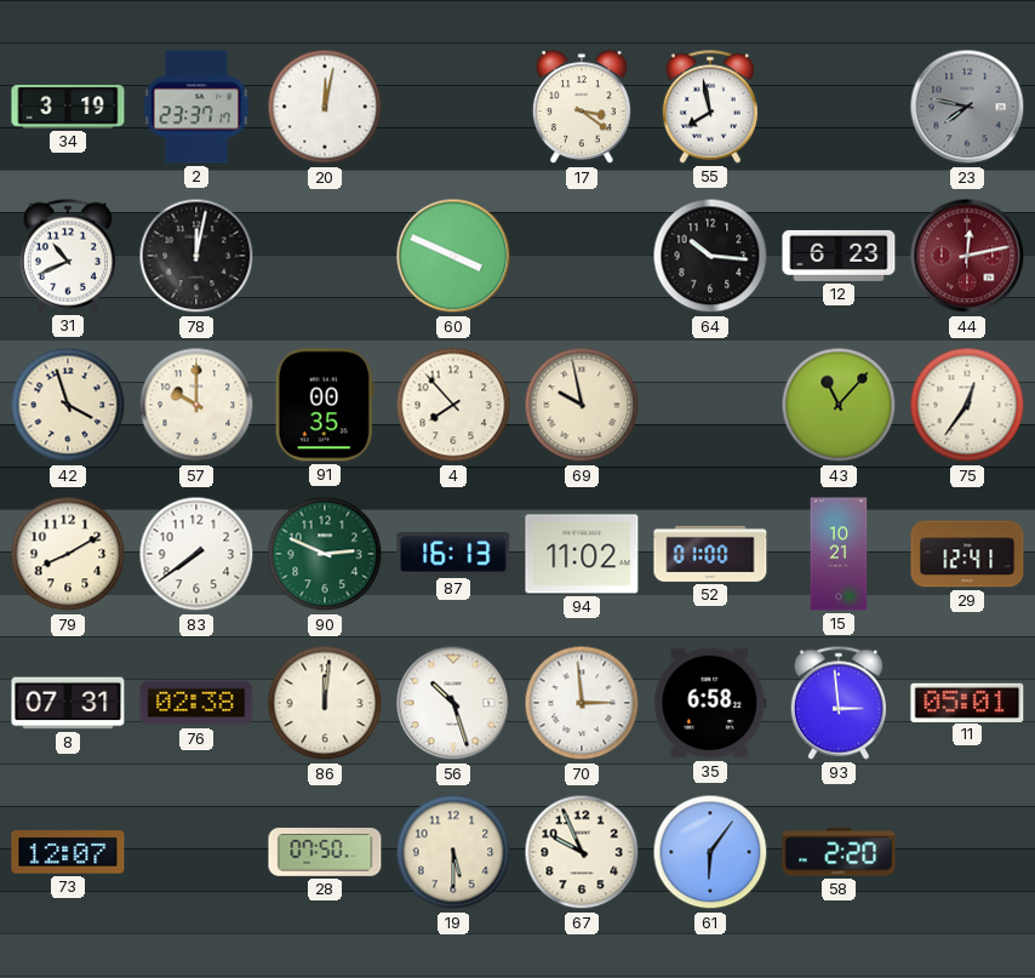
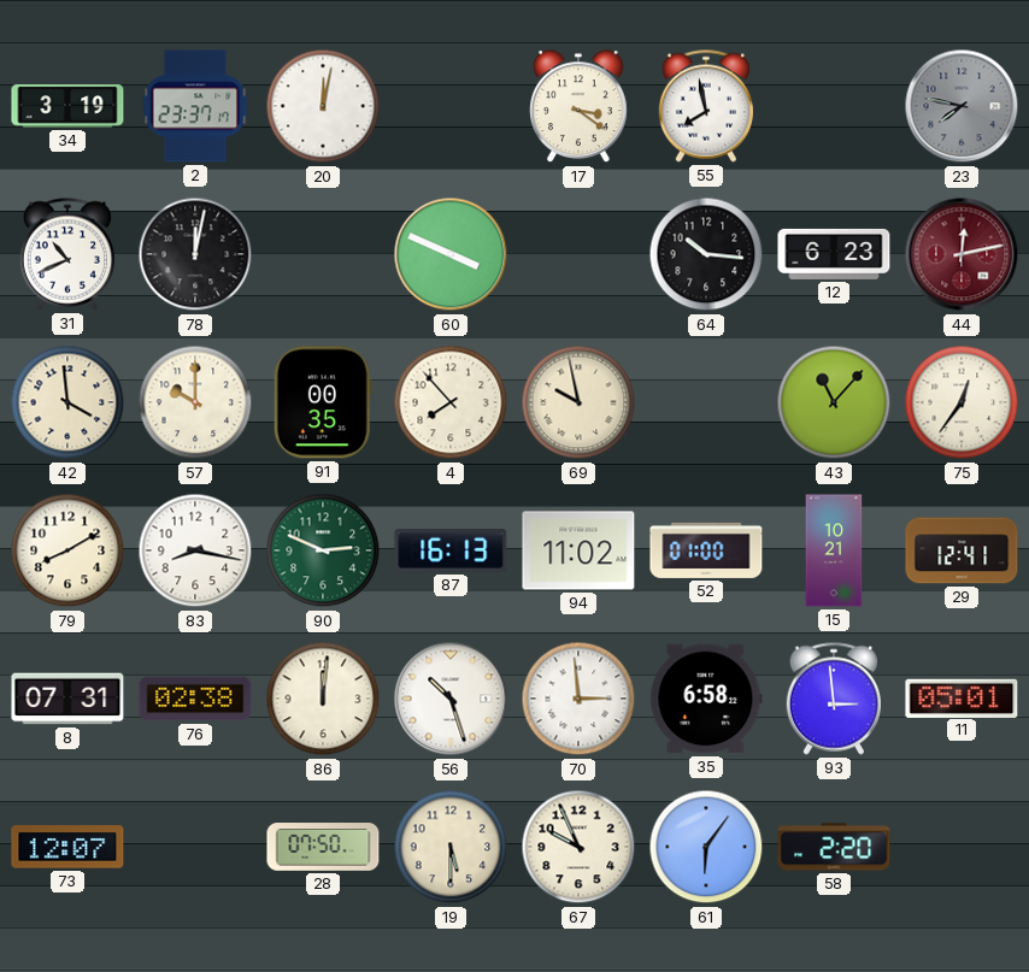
42: 3:57 -> 3:59 (67, 402)
83: 7:39 -> 8:17 (195, 550)
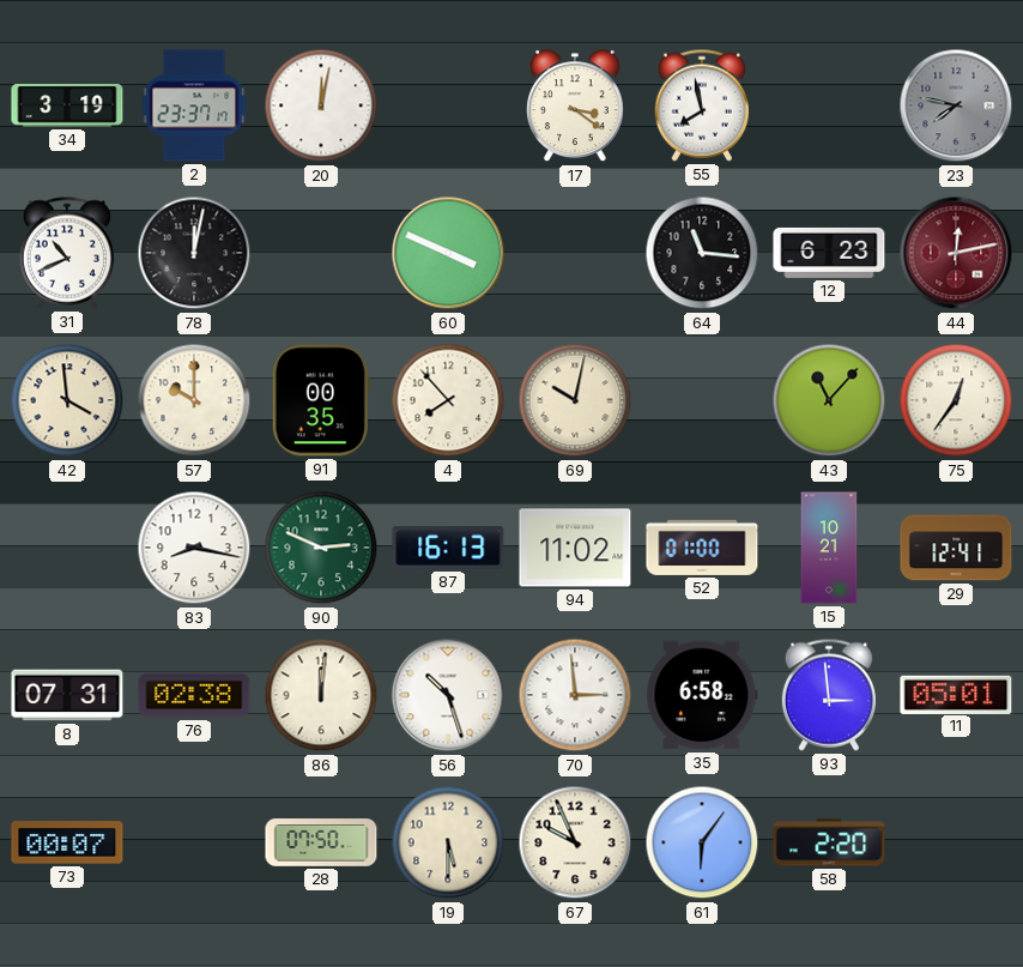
64: 10:16 -> 11:16 (702, 253)
69: 9:58 -> 10:02 (575, 400)
79: 8:10 -> none (67, 550)
73: 12:07 -> 00:07 (67, 842)
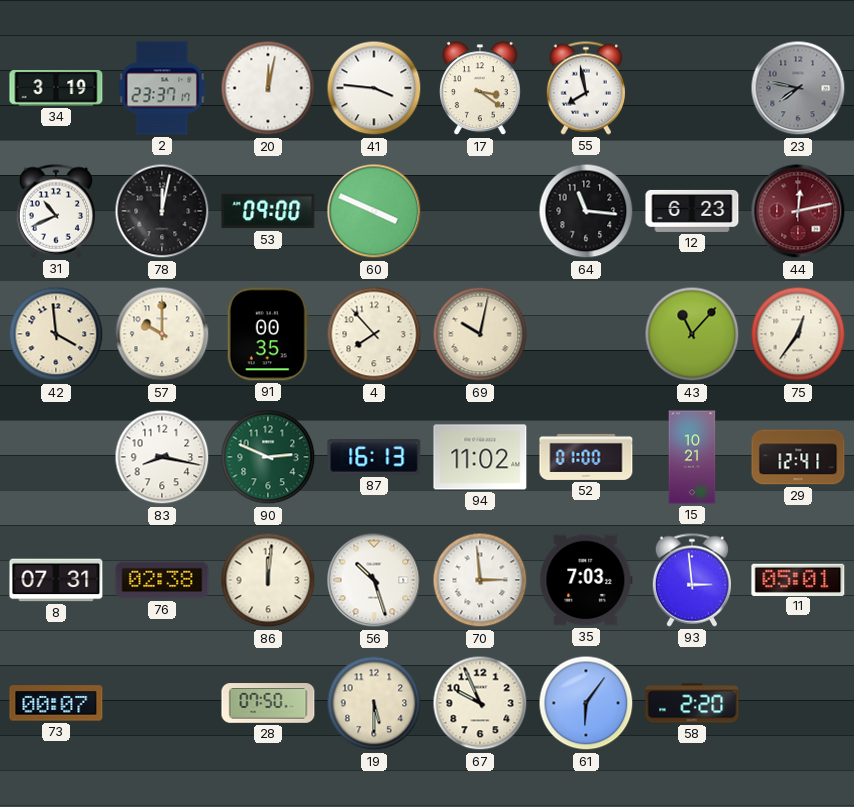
41: none -> 3:46 (374, 88)
53: none -> 09:00 (268, 211)
35: 6:58 -> 7:03 (586, 580)
